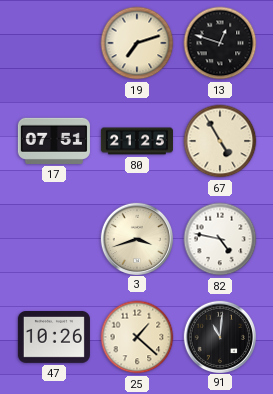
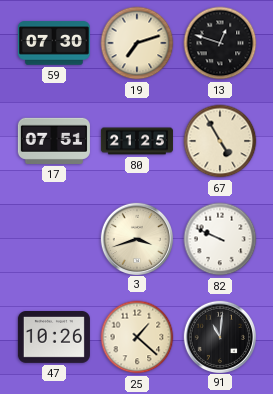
59: none -> 07:30 (54, 43)
82: 4:47 -> 9:49 (220, 239)
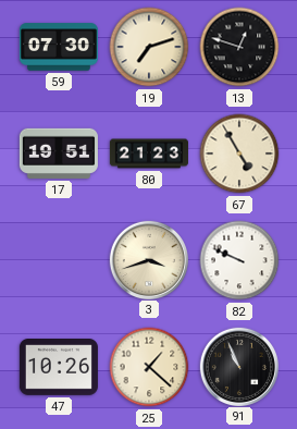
17: 07:51 -> 19:51 (59, 154)
80: 21:25 -> 21:23 (149, 154)
91: 11:01 -> 10:56 (238, 366)
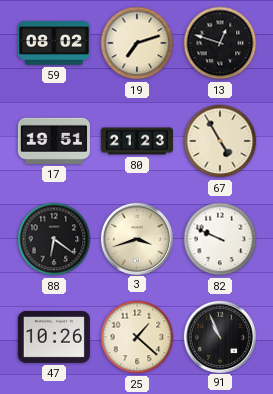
59: 07:30 -> 08:02 (54, 43)
88: none -> 6:21 (54, 239)
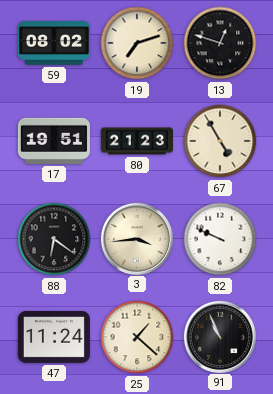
3: 3:42 -> 3:44 (136, 238)
47: 10:26 -> 11:24 (54, 338)
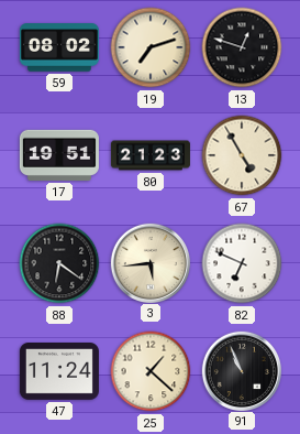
3: 3:44 -> 5:44 (149, 262)
82: 9:49 -> 6:49 (242, 263)
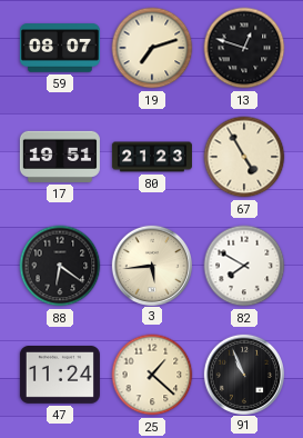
59: 08:02 -> 08:07 (60, 48)
82: 6:49 -> 7:50 (244, 266)
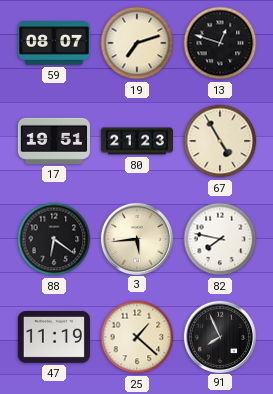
82: 7:50 -> 7:47 (220, 239)
47: 11:24 -> 11:19 (54, 338)
91: 10:56 -> 7:56 (219, 336)
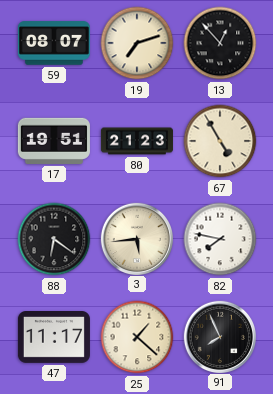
13: 12:48 -> 12:53 (220, 43)
47: 11:19 -> 11:17 (54, 338)
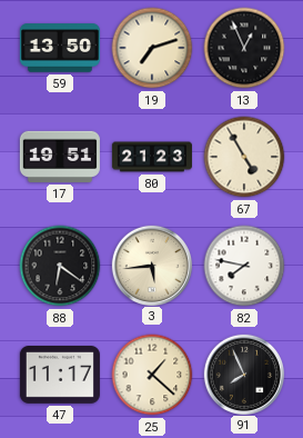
59: 08:07 -> 13:50 (60, 48)
13: 12:53 -> 12:56 (244, 48)
